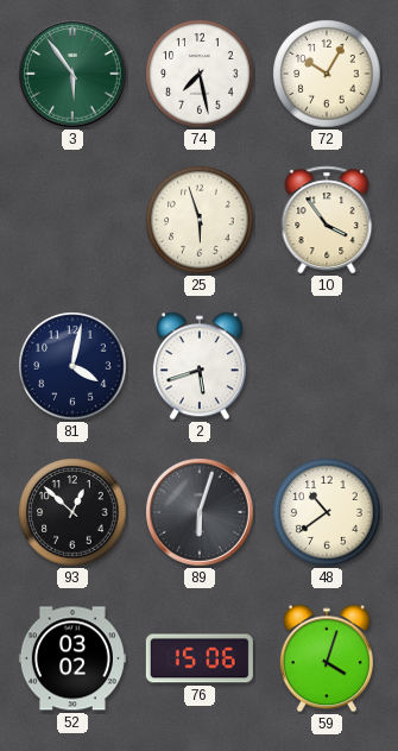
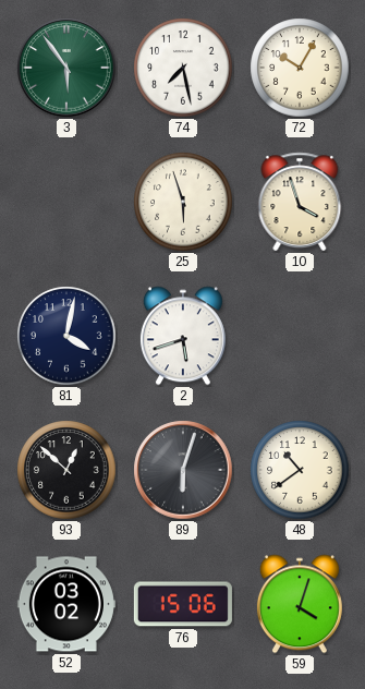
10: 3:54 -> 3:57 (300, 202)
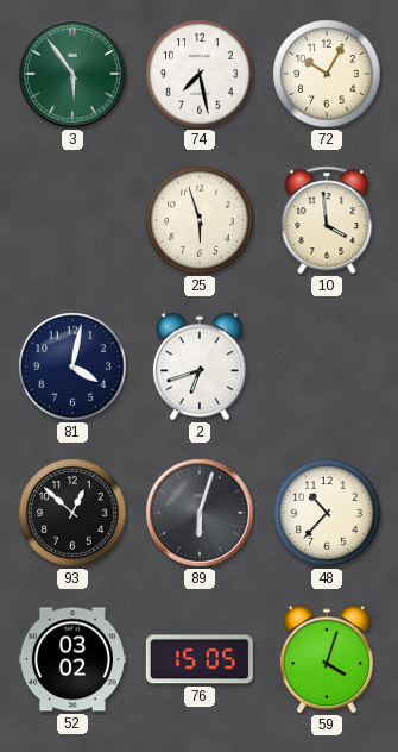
10: 3:57 -> 3:59 (327, 220)
2: 5:42 -> 6:42 (200, 366)
48: 10:39 -> 10:37 (327, 513)
76: 15:06 -> 15:05 (200, 659)
